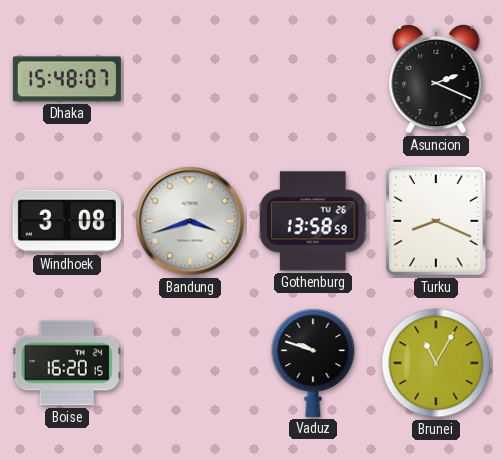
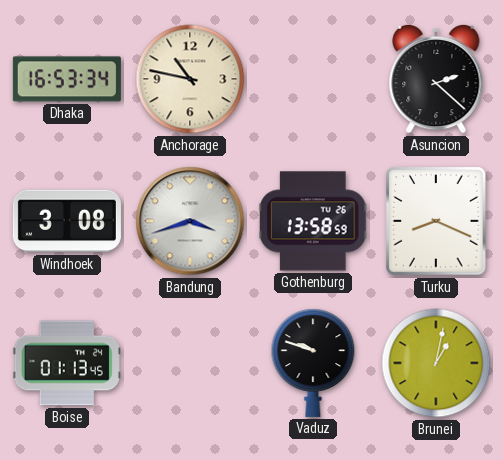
Dhaka: 15:48 -> 16:53 (67, 79)
Anchorage: none -> 10:47 (190, 79)
Asuncion: 2:19 -> 2:22 (436, 79)
Boise: 16:20 -> 01:13 (67, 363)
Brunei: 11:05 -> 1:02 (436, 363)
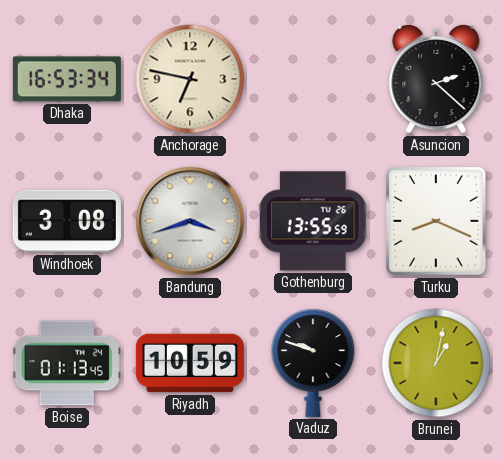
Anchorage: 10:47 -> 6:47 (190, 79)
Gothenburg: 13:58 -> 13:55 (313, 221)
Riyadh: none -> 10:59 (190, 363)
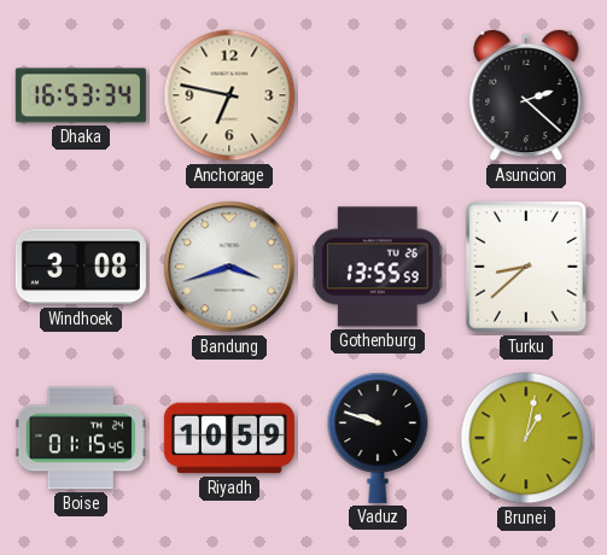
Turku: 8:19 -> 8:38 (526, 267)
Boise: 01:13 -> 01:15 (81, 438)
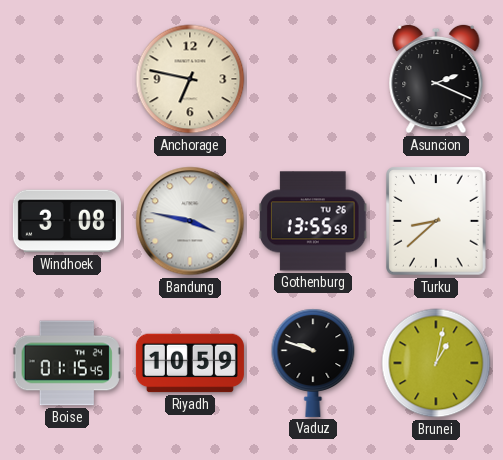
Dhaka: 16:53 -> none (81, 95)
Asuncion: 2:22 -> 2:19 (436, 79)
Bandung: 3:42 -> 3:47 (190, 221)
